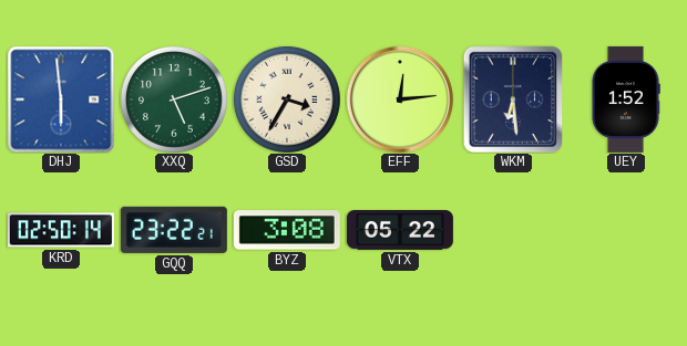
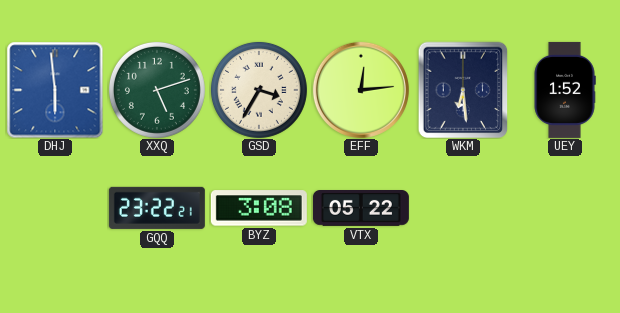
KRD: 02:50 -> none (61, 230)
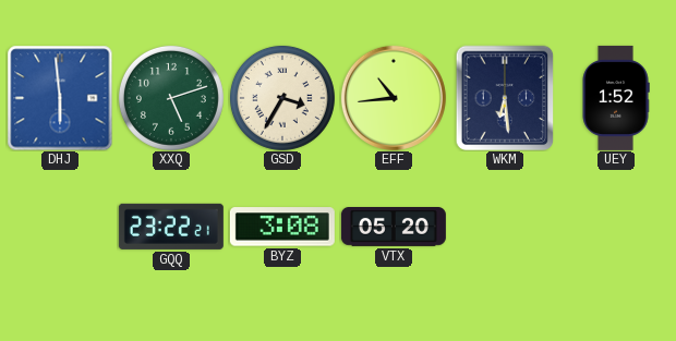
EFF: 12:14 -> 10:44 (394, 98)
VTX: 05:22 -> 05:20 (394, 228)
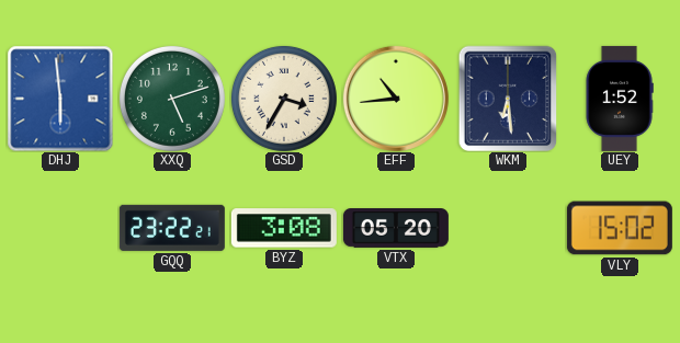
VLY: none -> 15:02 (620, 228)
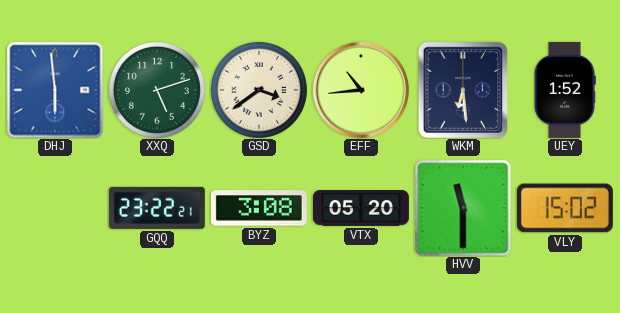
GSD: 3:35 -> 3:39 (259, 90)
HVV: none -> 11:30 (463, 208)
